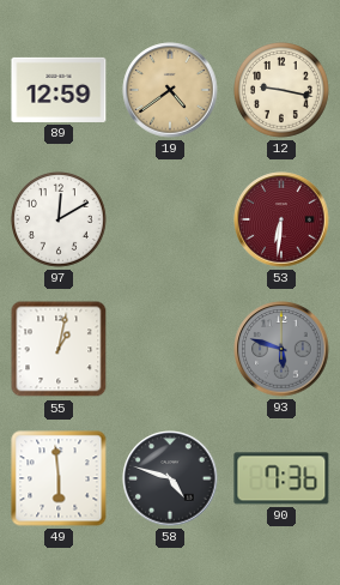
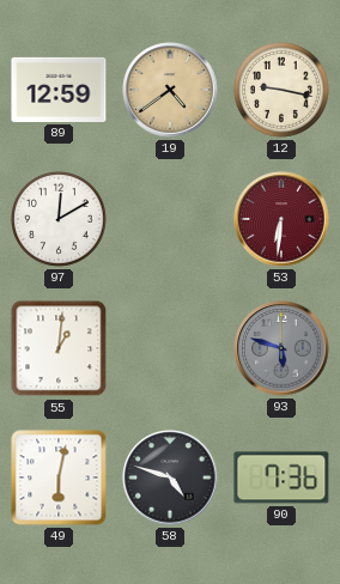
55: 1:02 -> 1:01 (59, 348)
49: 5:59 -> 6:02 (59, 477)
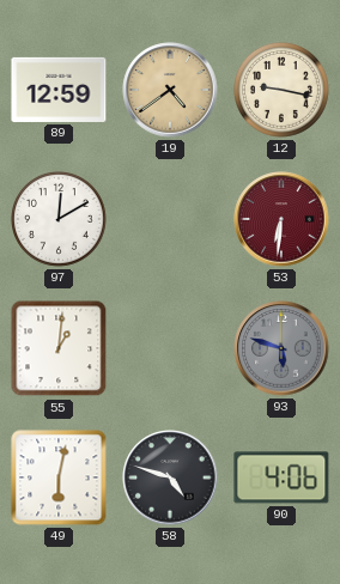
90: 7:36 -> 4:06 (281, 477)
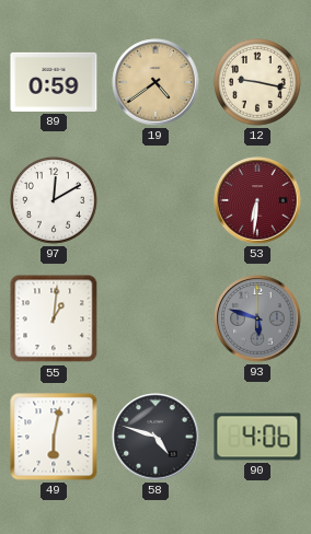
89: 12:59 -> 0:59 (54, 82)
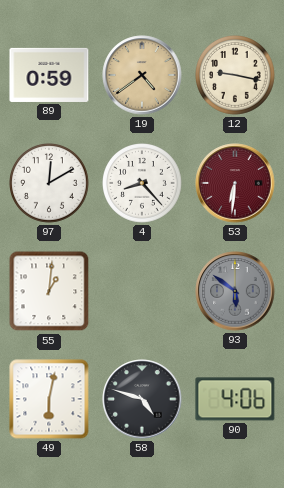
4: none -> 8:23 (143, 184)
93: 5:48 -> 5:51 (235, 291)
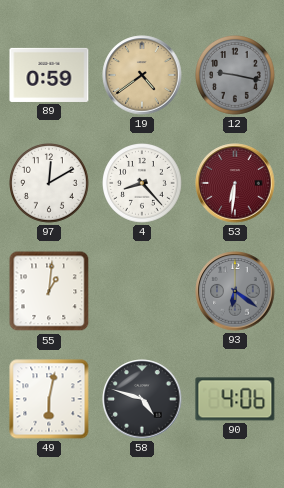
12 dial: cream -> grey (236, 76)
93: 5:51 -> 6:21 (235, 291)
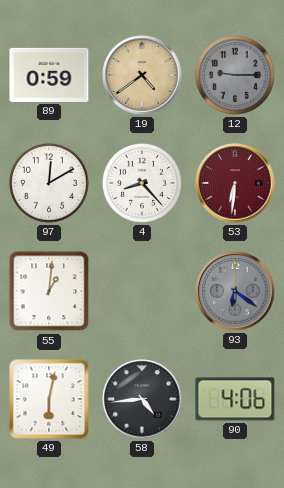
12: 9:17 -> 9:15 (236, 76)
58: 4:48 -> 4:44 (142, 399)
